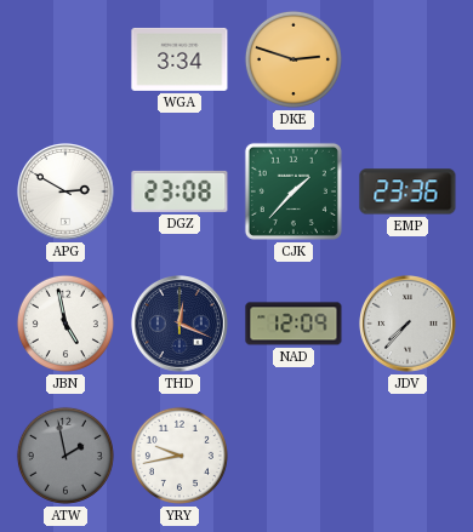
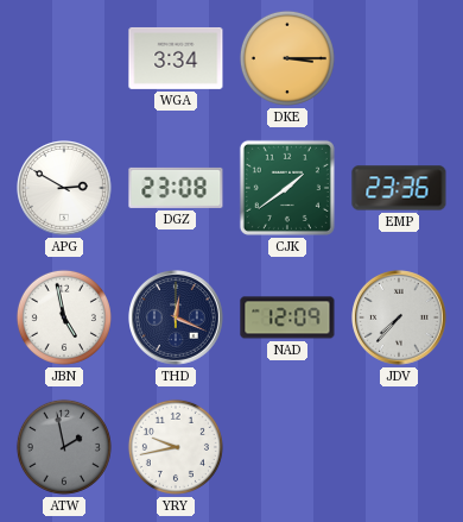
DKE: 2:48 -> 3:15 (287, 58)
CJK: 1:37 -> 1:39 (287, 188)
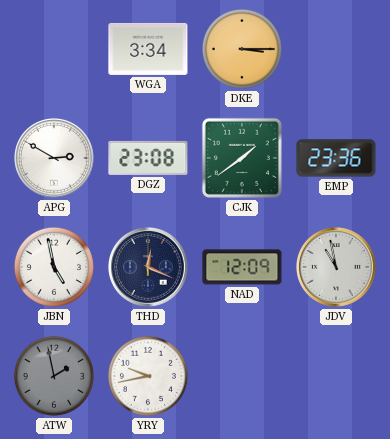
JDV: 7:37 -> 10:58 (337, 268)
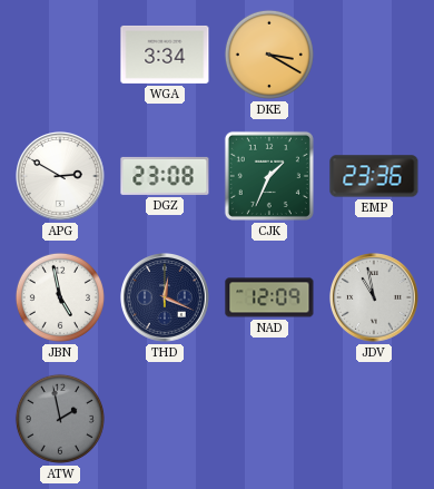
DKE: 3:15 -> 3:20 (269, 55)
CJK: 1:39 -> 1:34 (269, 176)
YRY: 9:43 -> none (148, 376)
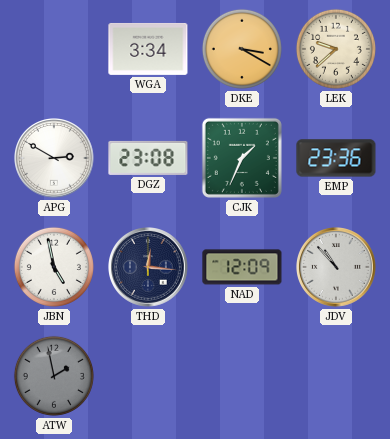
LEK: none -> 9:38 (336, 49)
THD: 12:19 -> 12:16 (149, 268)
JDV: 10:58 -> 10:53 (337, 268)
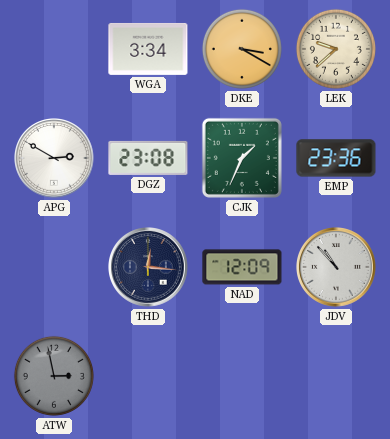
JBN: 4:58 -> none (54, 267)
ATW: 1:58 -> 2:58 (54, 376)
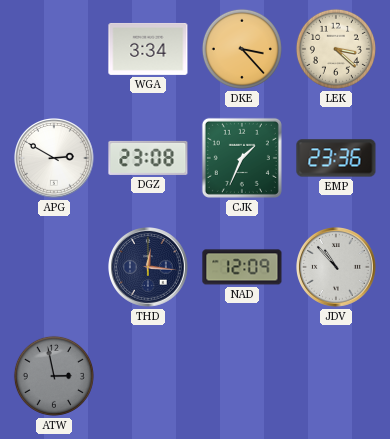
DKE: 3:20 -> 3:23 (242, 49)
LEK: 9:38 -> 3:22 (336, 49)
